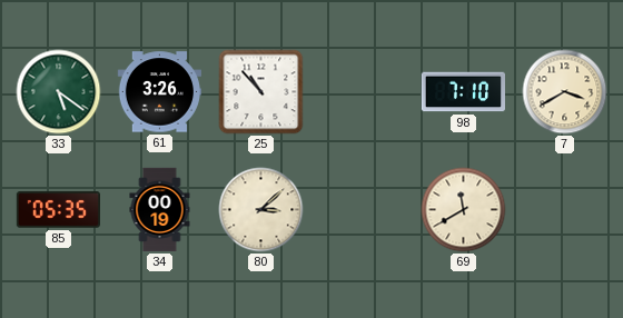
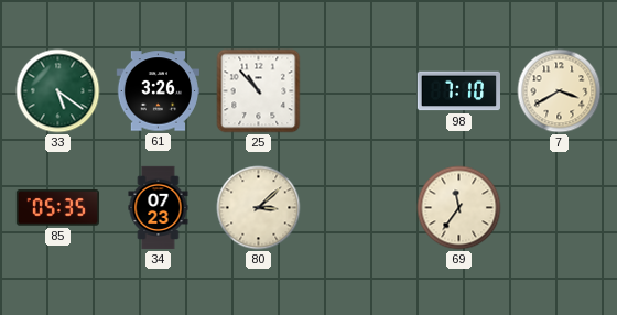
34: 00:19 -> 07:23 (159, 208)
69: 11:40 -> 11:36 (459, 208)
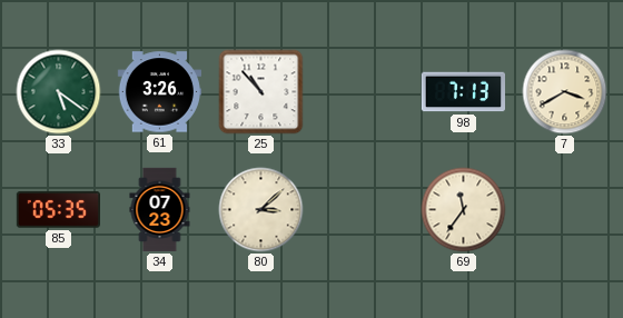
98: 7:10 -> 7:13 (463, 92)
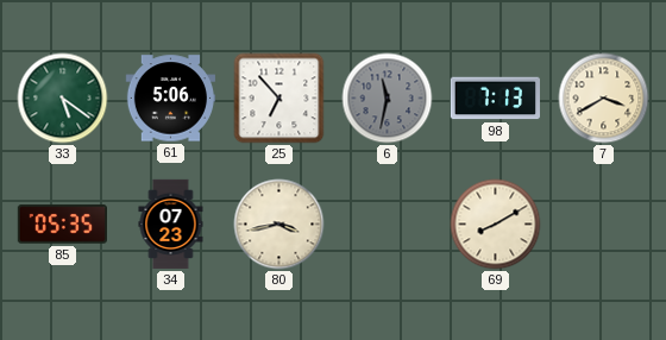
61: 3:26 -> 5:06 (170, 99)
25: 10:53 -> 6:53 (279, 99)
6: none -> 11:32 (388, 99)
80: 3:08 -> 3:43 (279, 225)
69: 11:36 -> 8:10 (496, 225)
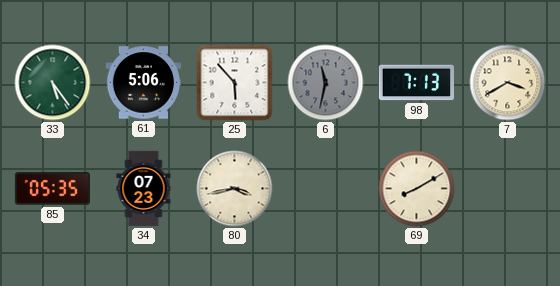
33: 5:21 -> 5:24 (53, 83)
25: 6:53 -> 5:53 (235, 83)
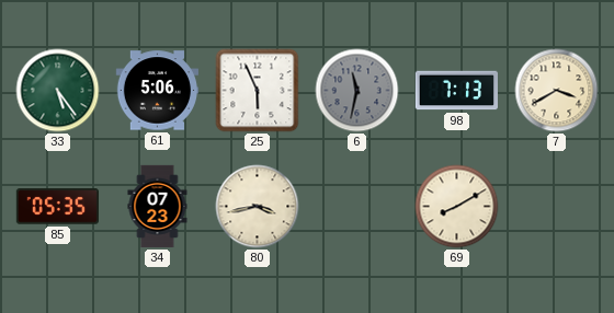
25: 5:53 -> 5:56 (258, 91)
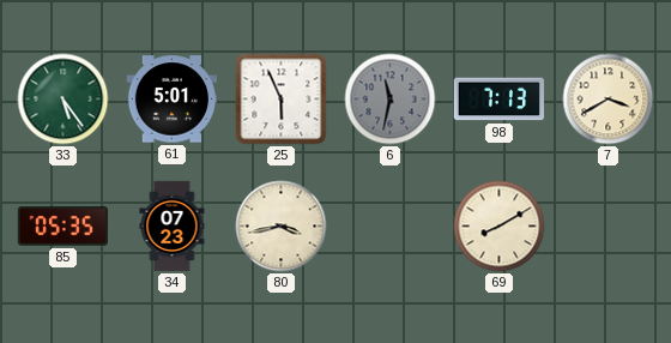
61: 5:06 -> 5:01 (171, 100)
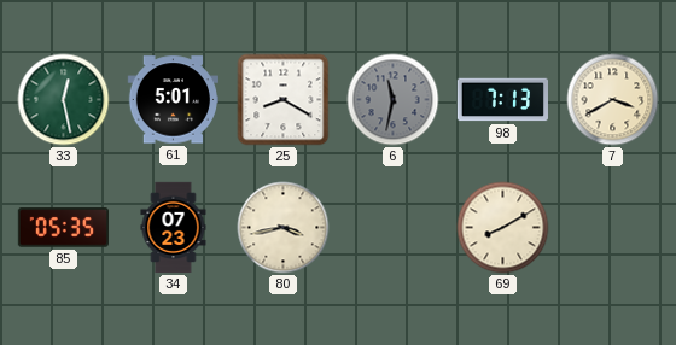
33: 5:24 -> 12:28 (64, 100)
25: 5:56 -> 8:20 (284, 100)
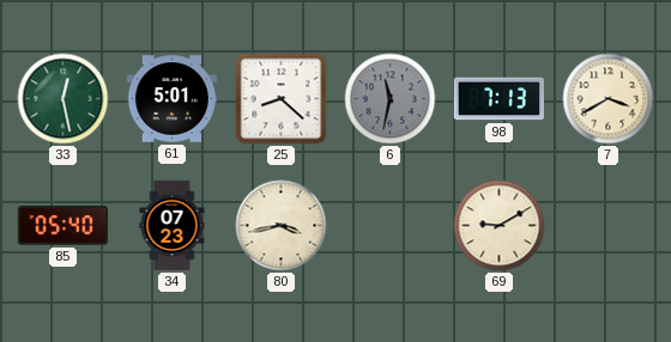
25: 8:20 -> 8:22 (282, 99)
85: 05:35 -> 05:40 (62, 226)
69: 8:10 -> 9:10 (500, 226)
